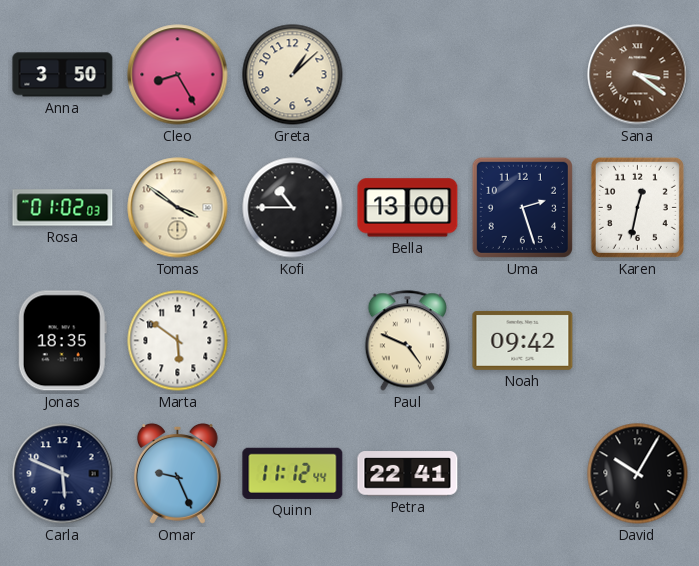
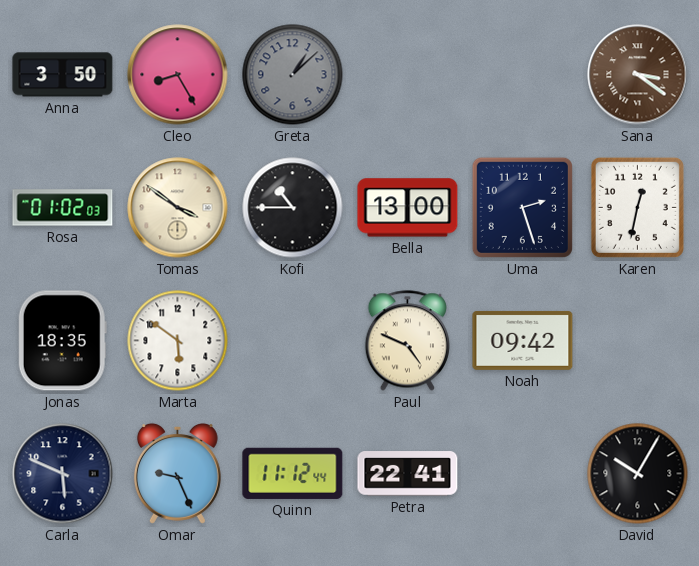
Greta dial: cream -> grey (293, 75)
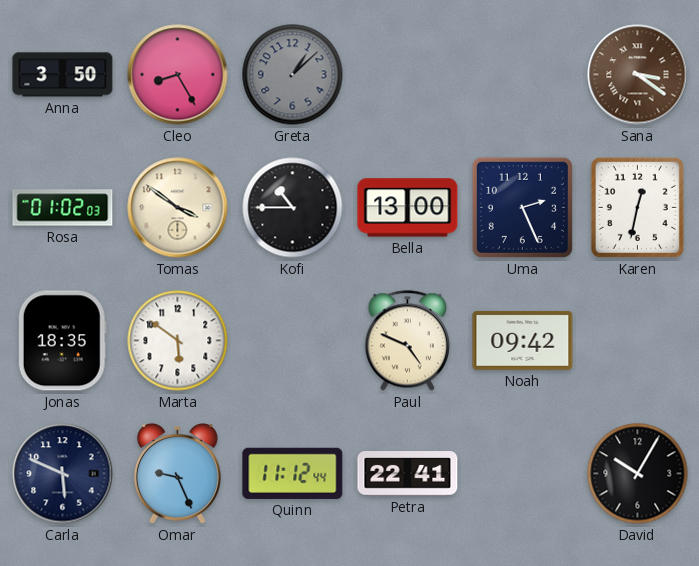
Uma: 2:27 -> 2:26 (522, 207)
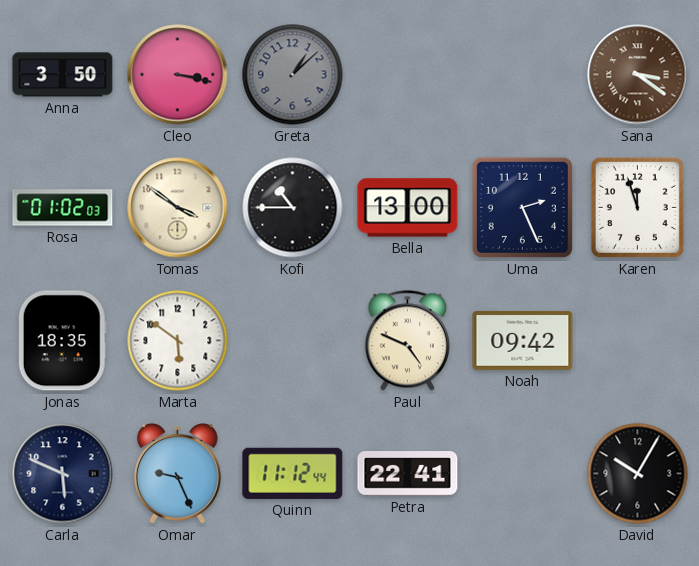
Cleo: 8:25 -> 3:17 (178, 75)
Karen: 12:32 -> 11:57 (637, 207)
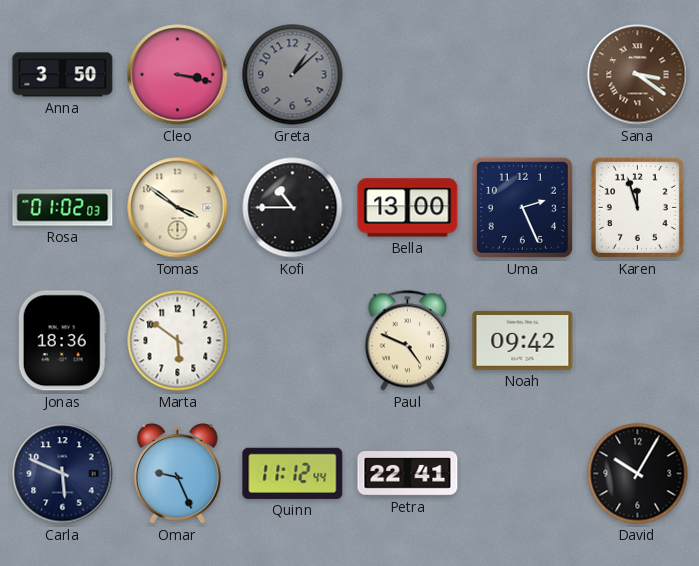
Jonas: 18:35 -> 18:36 (62, 341)
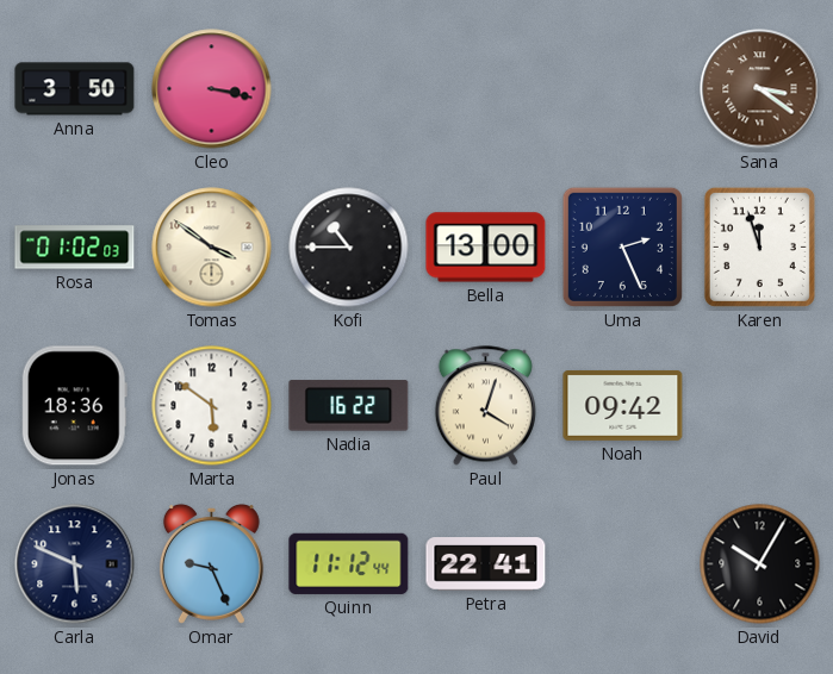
Greta: 1:08 -> none (293, 75)
Nadia: none -> 16:22 (349, 406)
Paul: 4:49 -> 4:03 (485, 406)
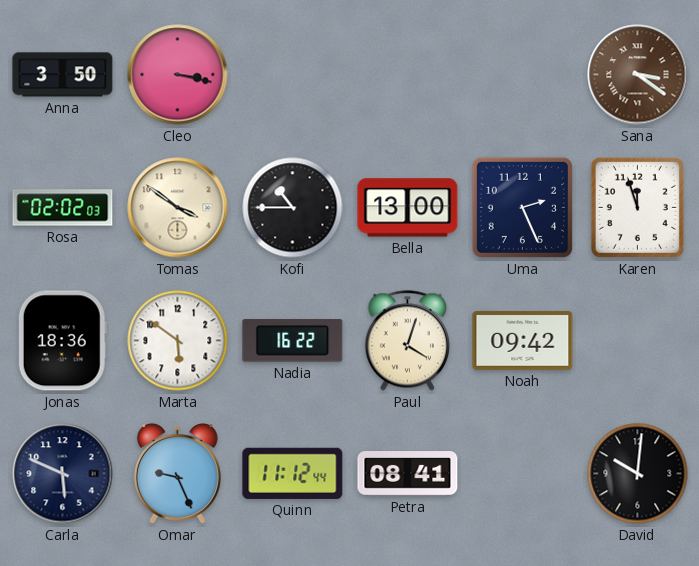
Rosa: 01:02 -> 02:02 (63, 208)
Petra: 22:41 -> 08:41 (408, 474)
David: 10:05 -> 10:01 (638, 474)
